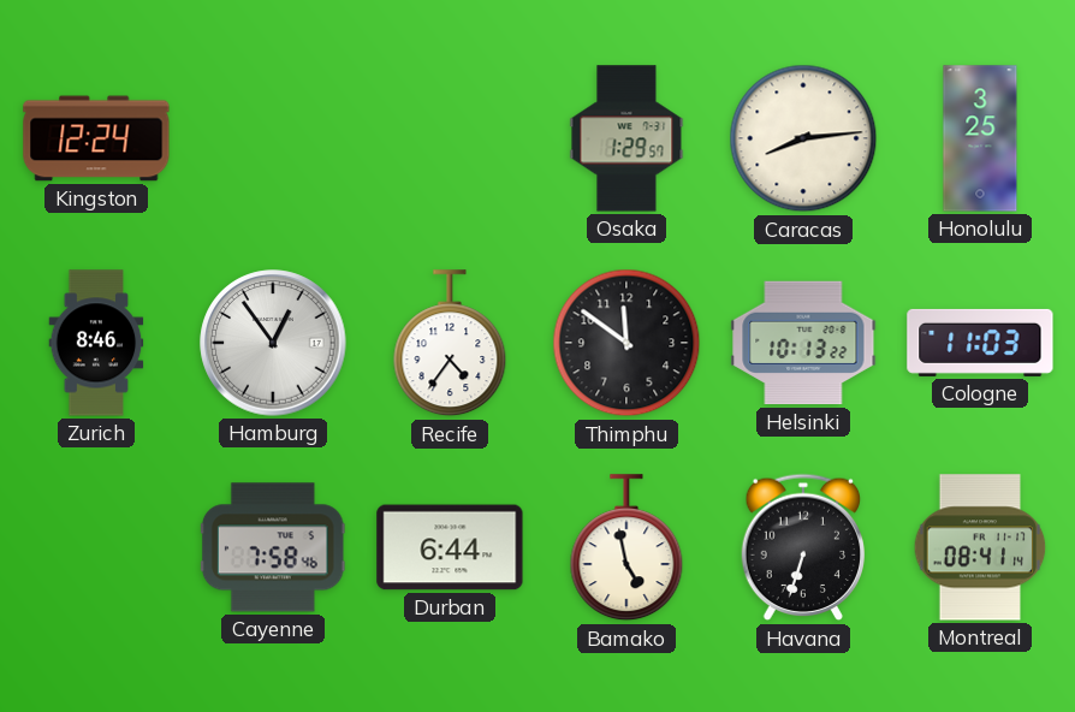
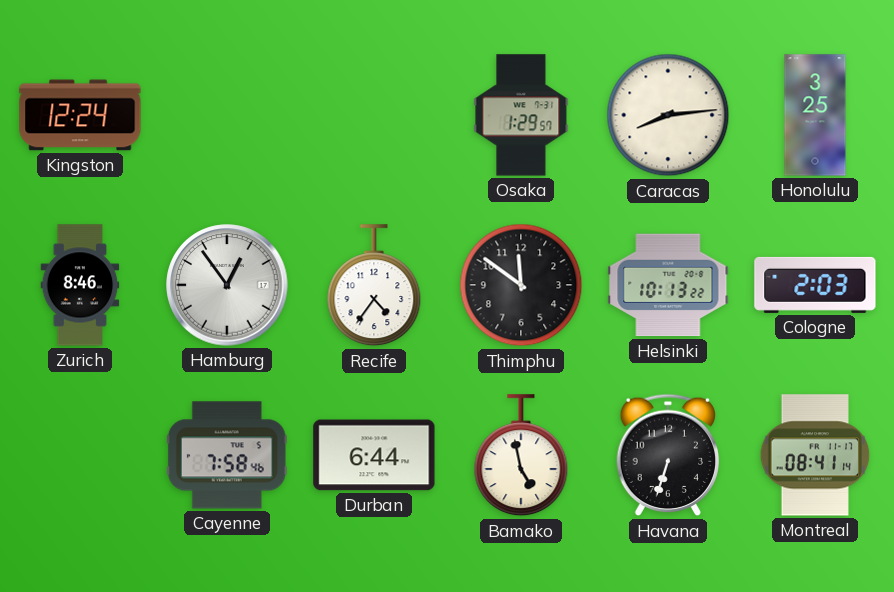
Cologne: 11:03 -> 2:03 (815, 285)
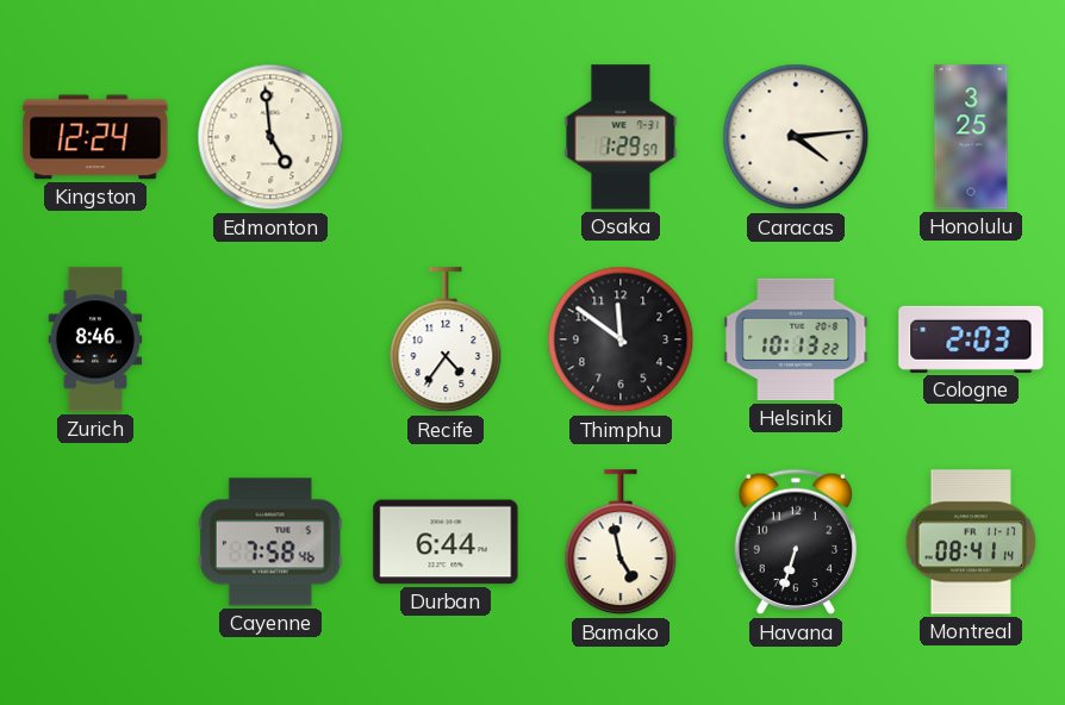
Edmonton: none -> 4:59 (270, 137)
Caracas: 8:14 -> 4:14 (796, 137)
Hamburg: 12:54 -> none (227, 285)
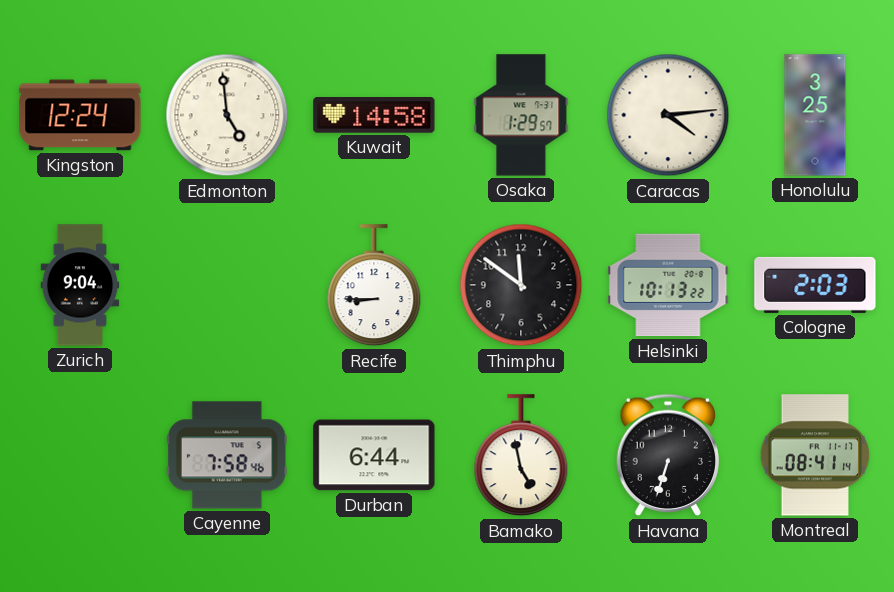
Kuwait: none -> 14:58 (374, 115)
Zurich: 8:46 -> 9:04 (80, 285)
Recife: 4:36 -> 8:45 (374, 286)
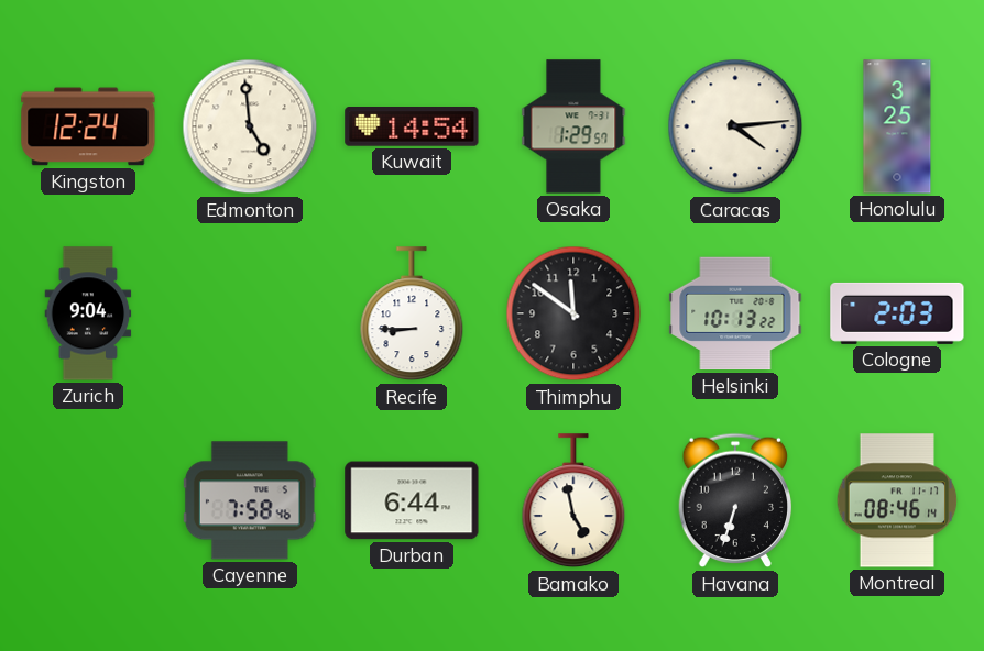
Kuwait: 14:58 -> 14:54 (412, 126)
Montreal: 08:41 -> 08:46 (897, 500)
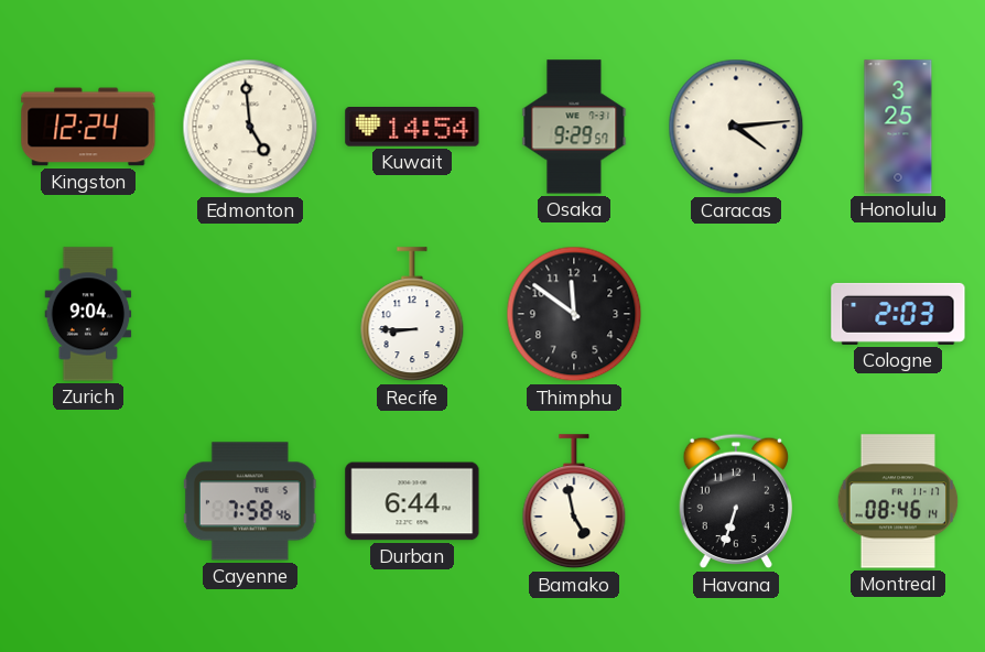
Osaka: 1:29 -> 9:29 (574, 127)
Helsinki: 10:13 -> none (735, 313)
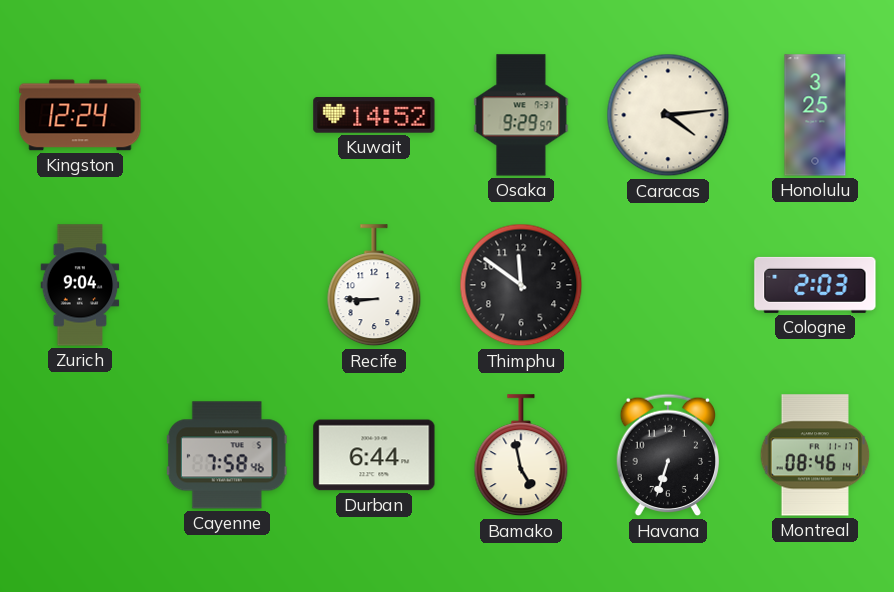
Edmonton: 4:59 -> none (250, 127)
Kuwait: 14:54 -> 14:52 (374, 115)
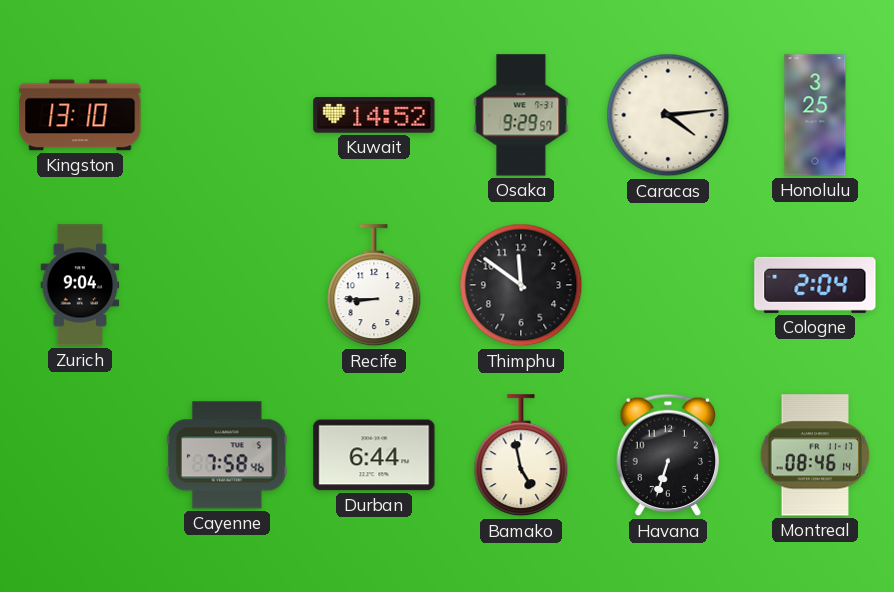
Kingston: 12:24 -> 13:10 (80, 115)
Cologne: 2:03 -> 2:04 (815, 285)
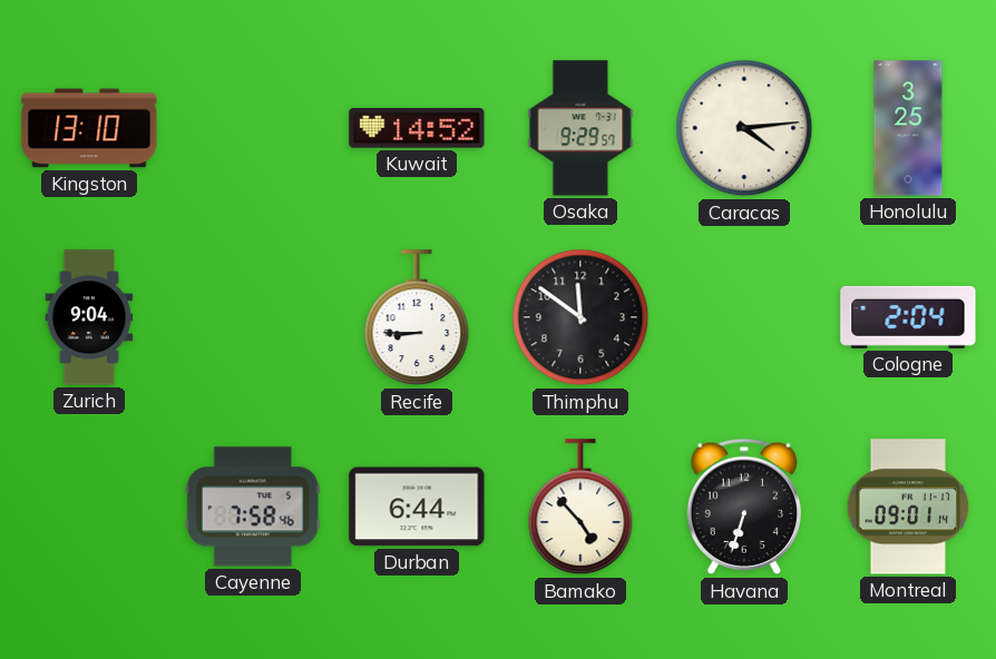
Bamako: 4:58 -> 4:53 (580, 508)
Montreal: 08:46 -> 09:01 (908, 506)
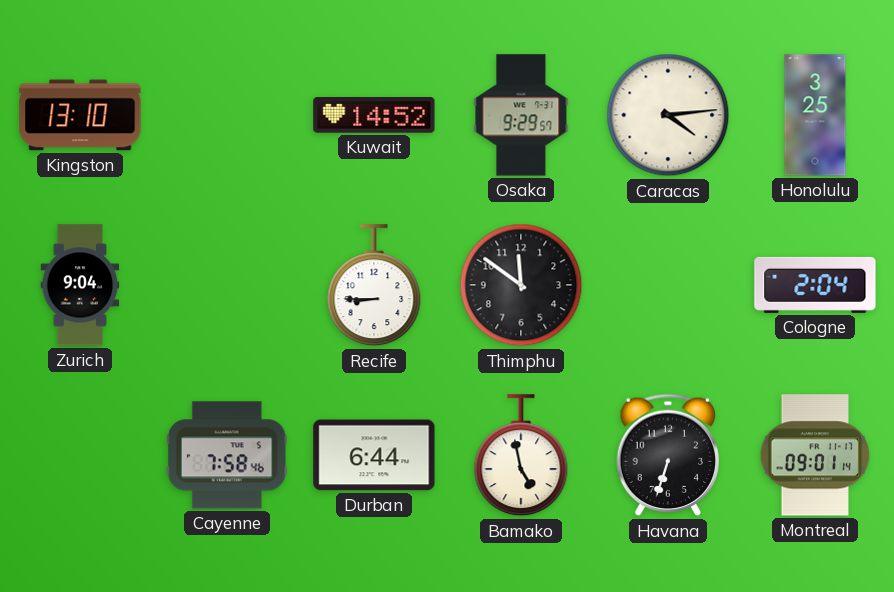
Bamako: 4:53 -> 4:58 (521, 456)
